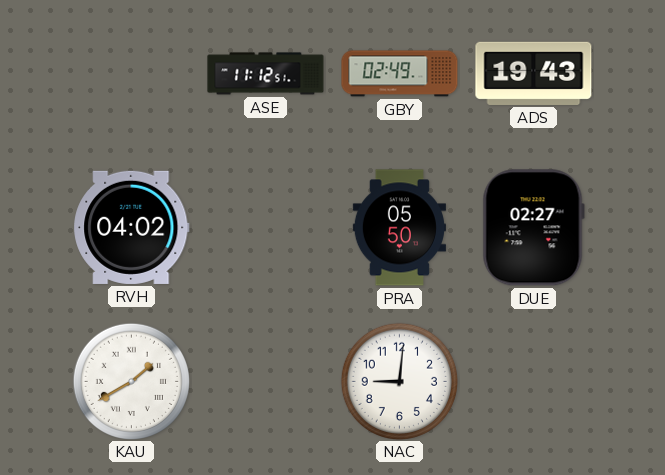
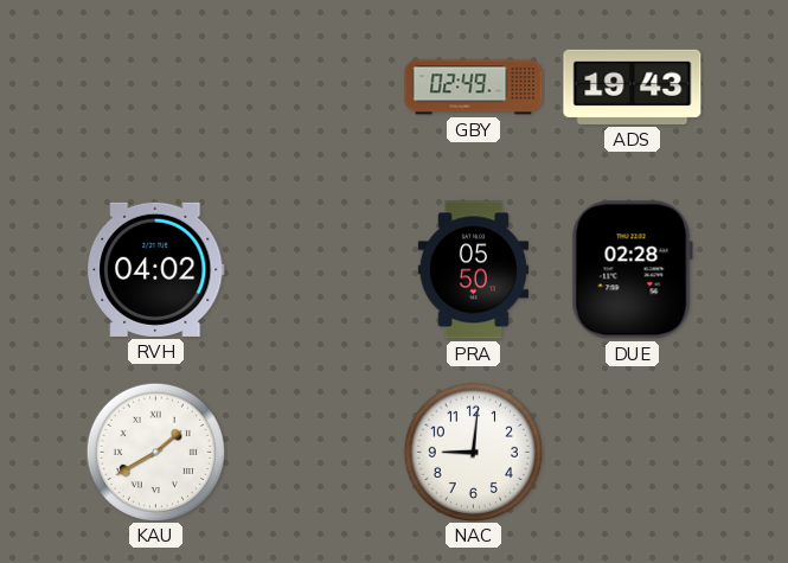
ASE: 11:12 -> none (266, 74)
DUE: 02:27 -> 02:28 (632, 270)
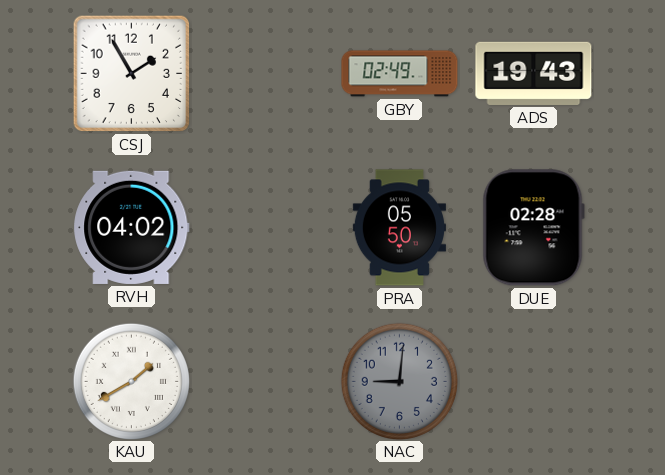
CSJ: none -> 1:55 (132, 74)
NAC dial: white -> grey (399, 381)
